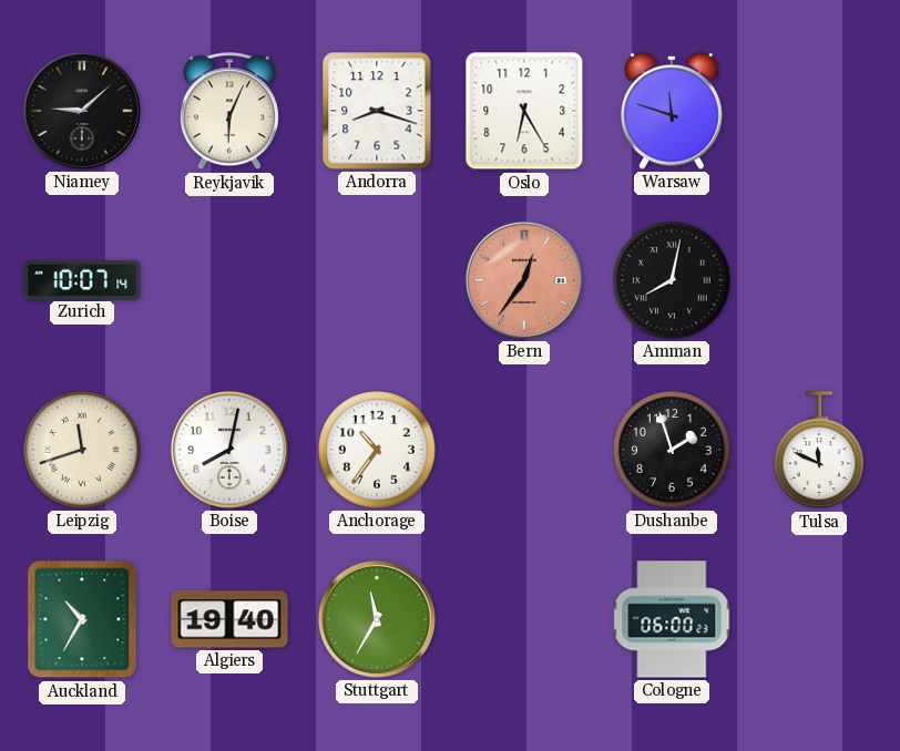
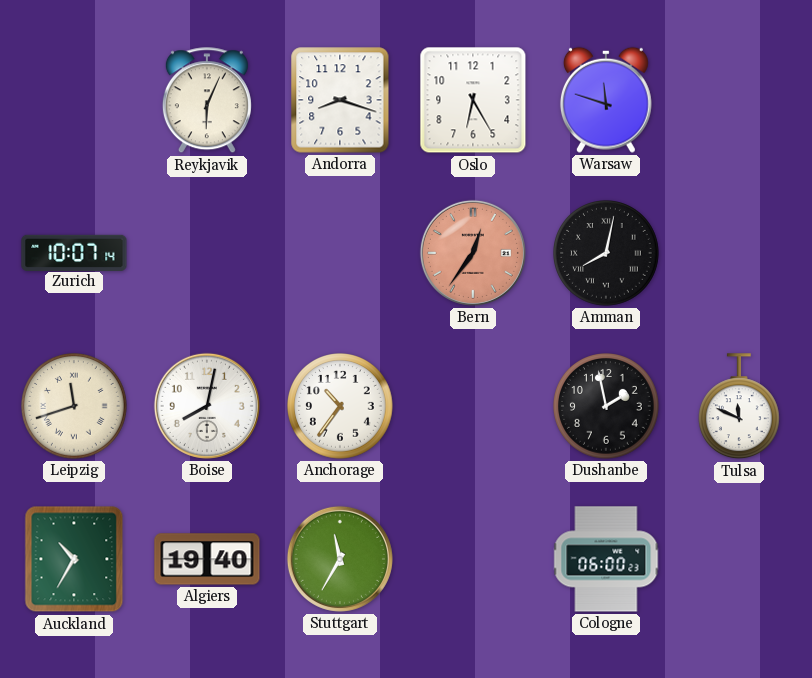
Niamey: 9:08 -> none (82, 111)
Dushanbe: 1:57 -> 1:58 (607, 407)
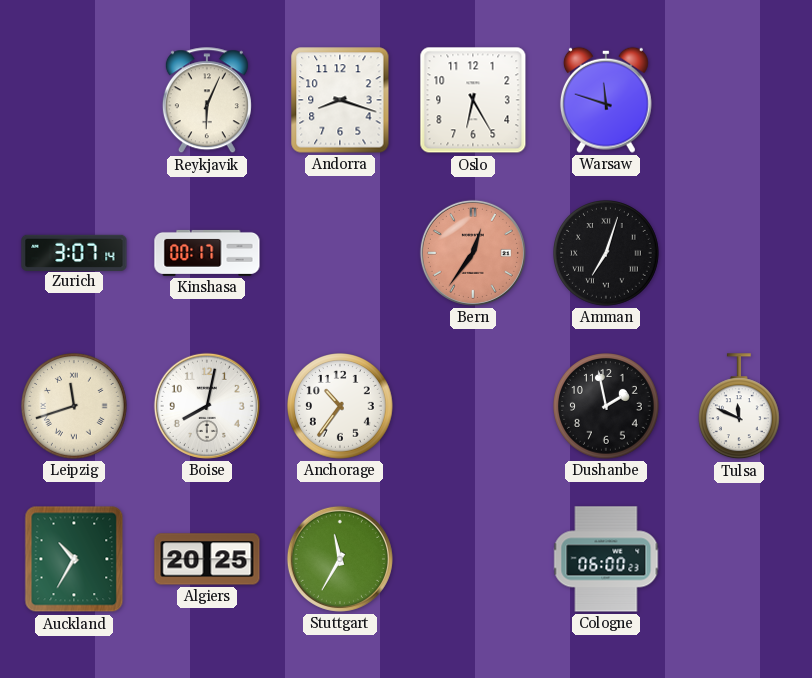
Zurich: 10:07 -> 3:07 (74, 252)
Kinshasa: none -> 00:17 (207, 253)
Amman: 8:02 -> 7:03 (607, 254)
Algiers: 19:40 -> 20:25 (207, 559)
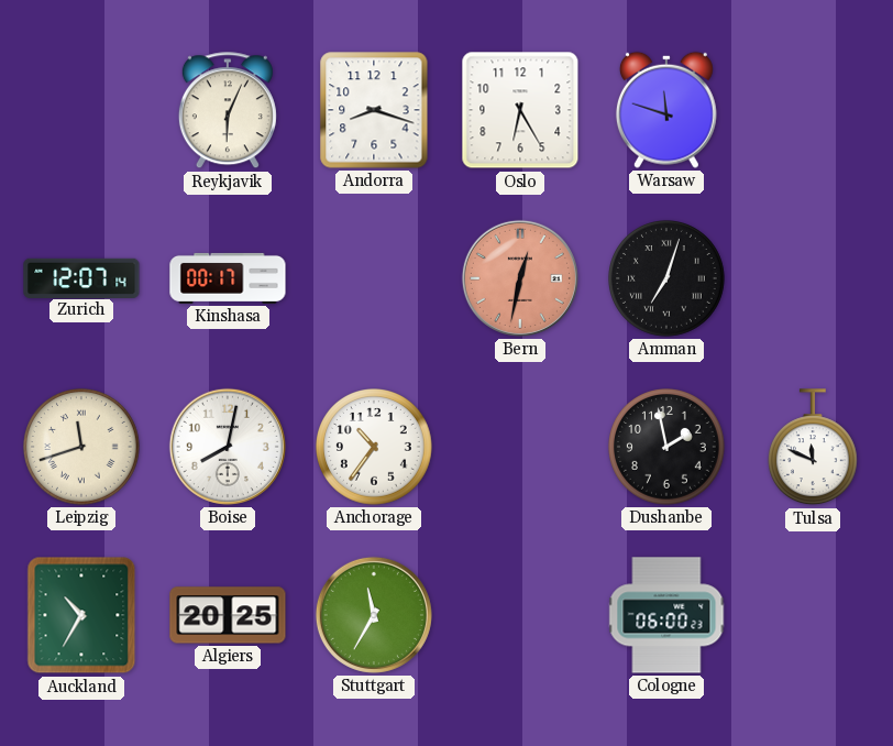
Zurich: 3:07 -> 12:07 (81, 277)
Bern: 12:36 -> 12:32 (520, 278)
